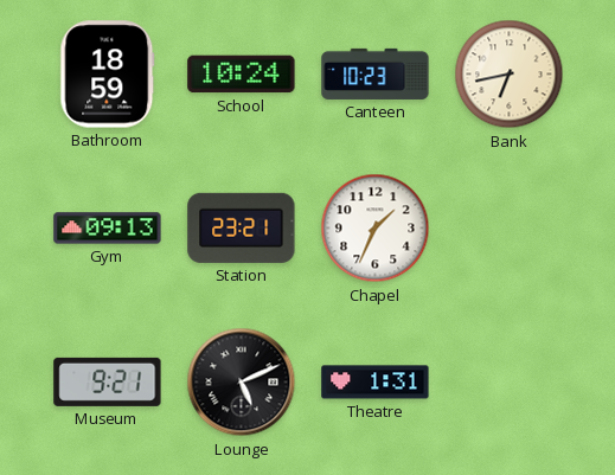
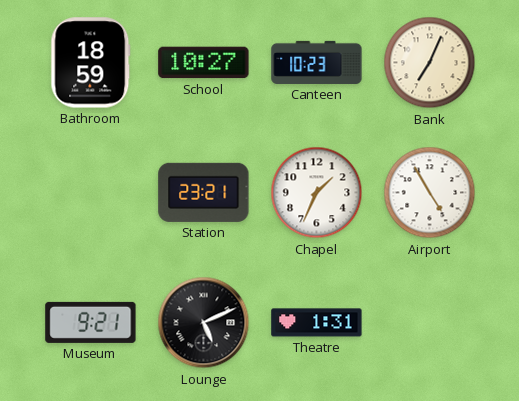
School: 10:24 -> 10:27 (204, 63)
Bank: 6:43 -> 7:04 (430, 63)
Gym: 09:13 -> none (108, 229)
Airport: none -> 4:55 (430, 193)
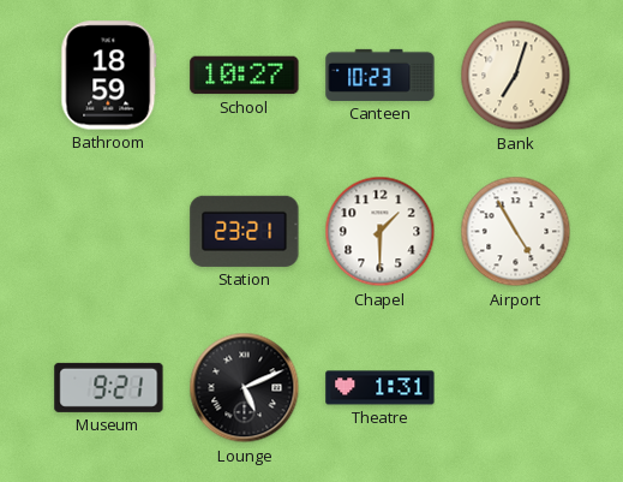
Bank: 7:04 -> 7:03 (516, 76)
Chapel: 1:34 -> 1:30 (381, 232)
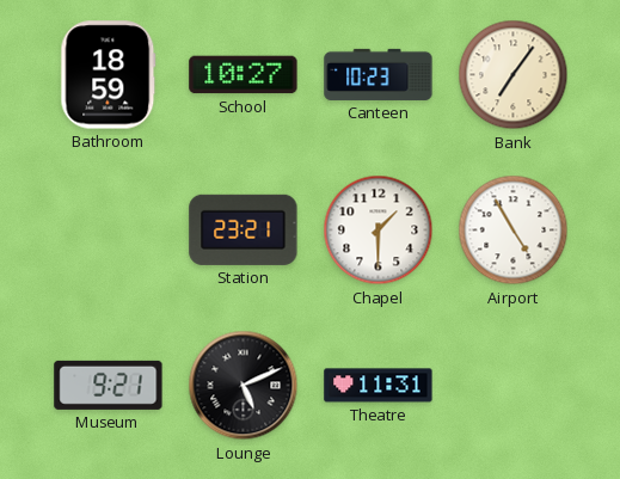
Bank: 7:03 -> 7:06 (514, 75)
Theatre: 1:31 -> 11:31 (379, 386)
